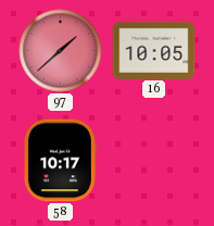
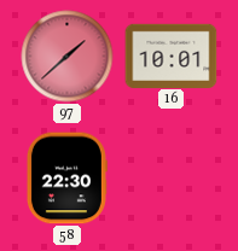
16: 10:05 -> 10:01 (172, 56)
58: 10:17 -> 22:30 (66, 179)
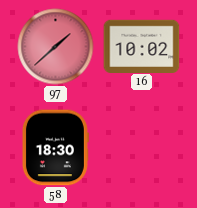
16: 10:01 -> 10:02 (142, 46)
58: 22:30 -> 18:30 (55, 148)
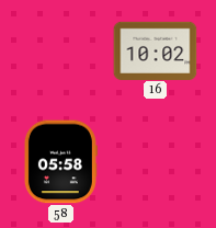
97: 1:38 -> none (56, 47)
58: 18:30 -> 05:58 (60, 162)
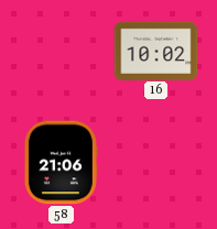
58: 05:58 -> 21:06 (61, 163)
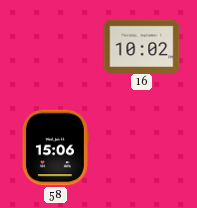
58: 21:06 -> 15:06 (55, 148)
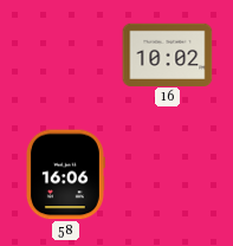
58: 15:06 -> 16:06 (65, 175)
